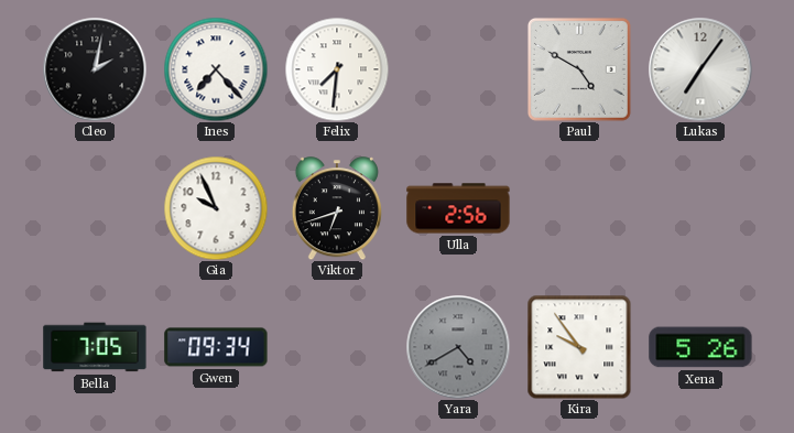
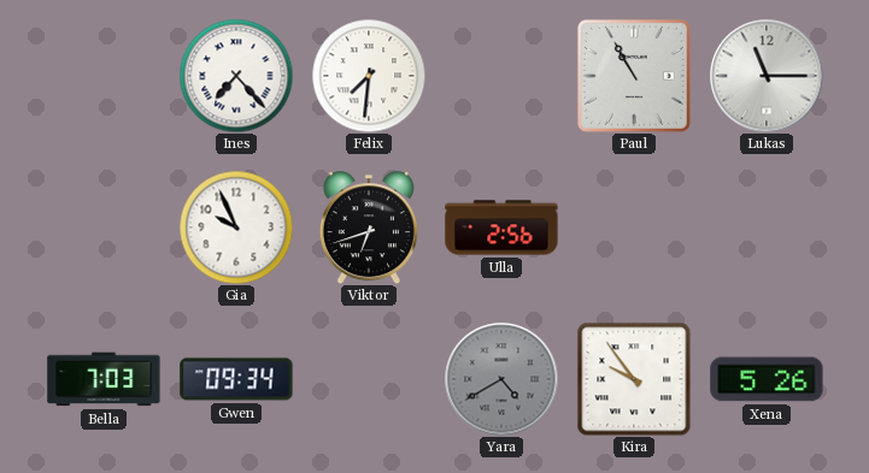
Cleo: 2:02 -> none (95, 69)
Paul: 4:50 -> 10:55 (634, 76)
Lukas: 7:06 -> 11:15 (767, 76)
Bella: 7:05 -> 7:03 (104, 379)
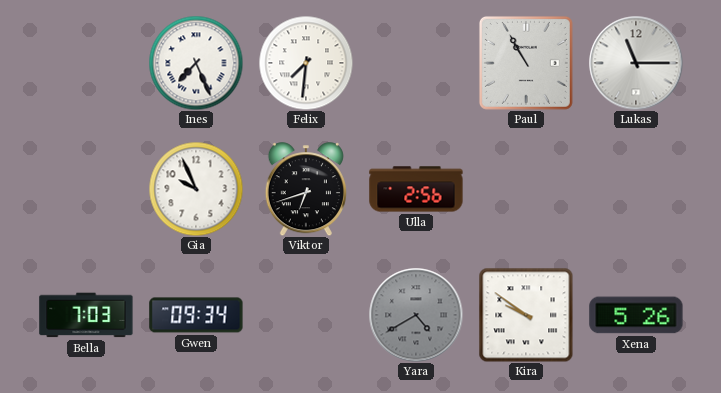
Ines: 7:23 -> 7:26 (196, 63)
Kira: 9:54 -> 9:51 (526, 315)
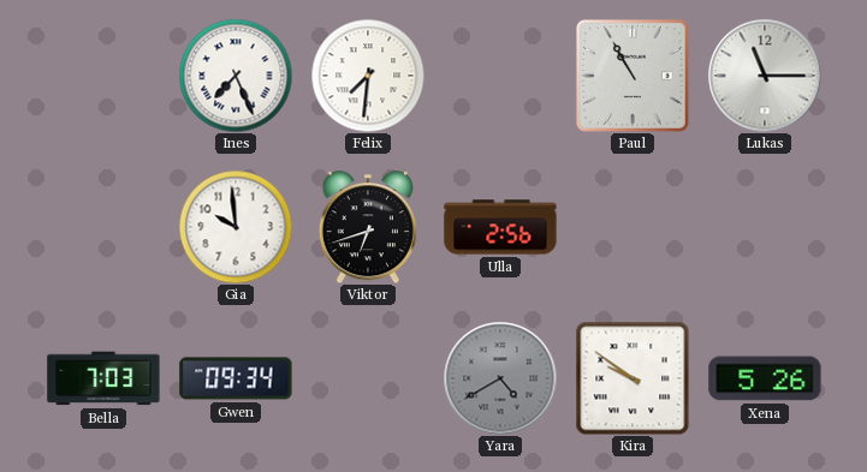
Gia: 9:56 -> 9:59 (236, 227)
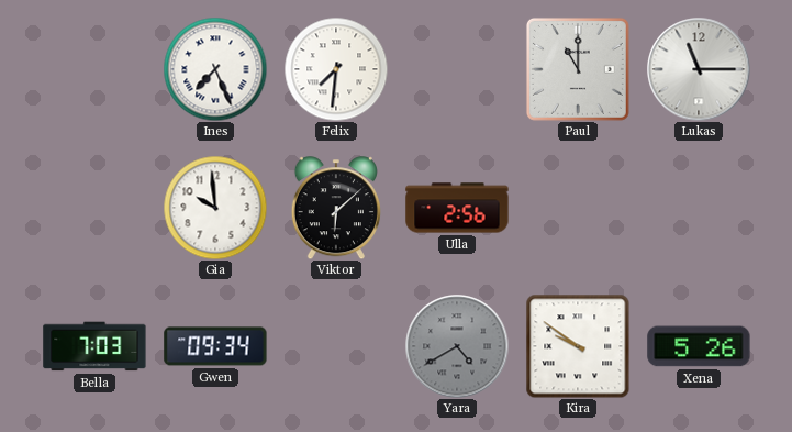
Paul: 10:55 -> 11:00 (578, 69)
Viktor: 6:42 -> 6:08 (336, 208)
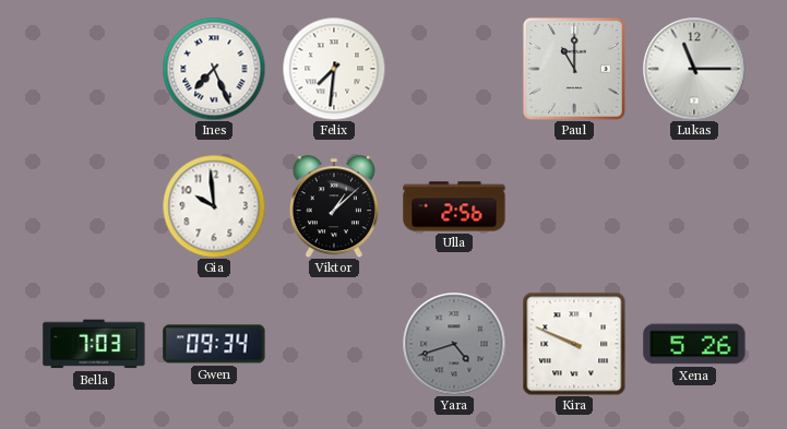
Viktor: 6:08 -> 1:08 (334, 206)
Yara: 4:40 -> 4:42 (454, 344)
Kira: 9:51 -> 9:49 (574, 344)
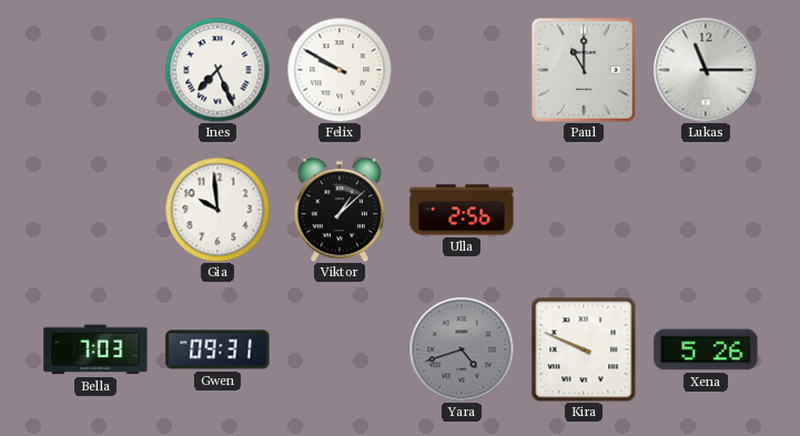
Felix: 7:31 -> 9:50 (340, 70)
Gwen: 09:34 -> 09:31 (217, 349)
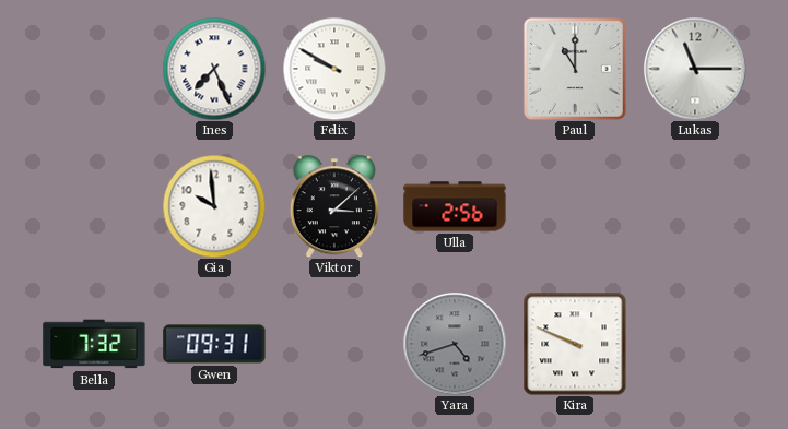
Viktor: 1:08 -> 3:08 (334, 206)
Bella: 7:03 -> 7:32 (94, 344)
Xena: 5:26 -> none (706, 349)
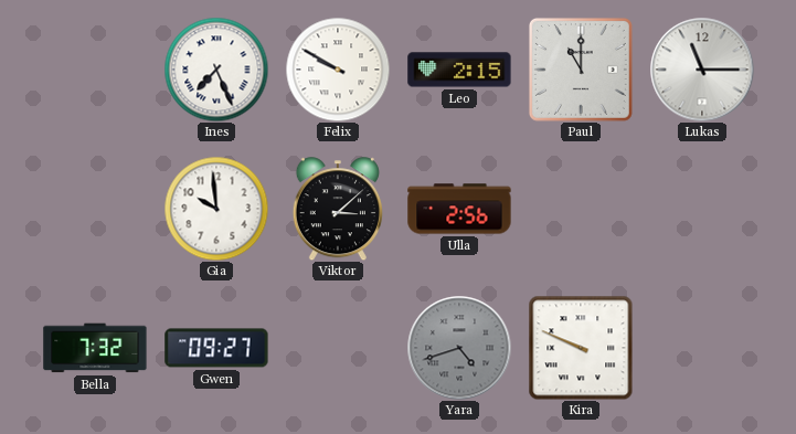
Leo: none -> 2:15 (459, 70)
Gwen: 09:31 -> 09:27 (216, 348)
